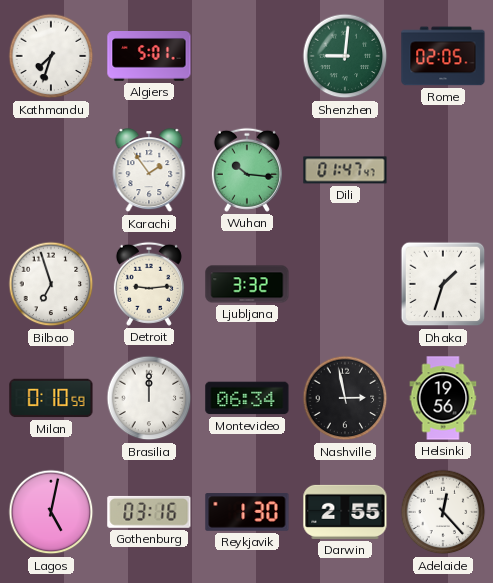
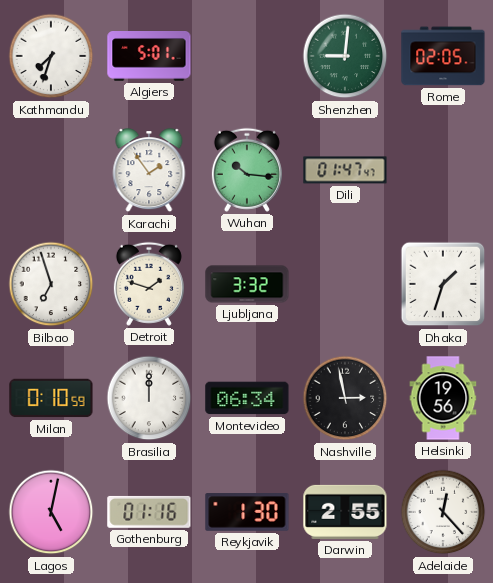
Detroit: 9:14 -> 1:48 (149, 284)
Gothenburg: 03:16 -> 01:16 (149, 512)
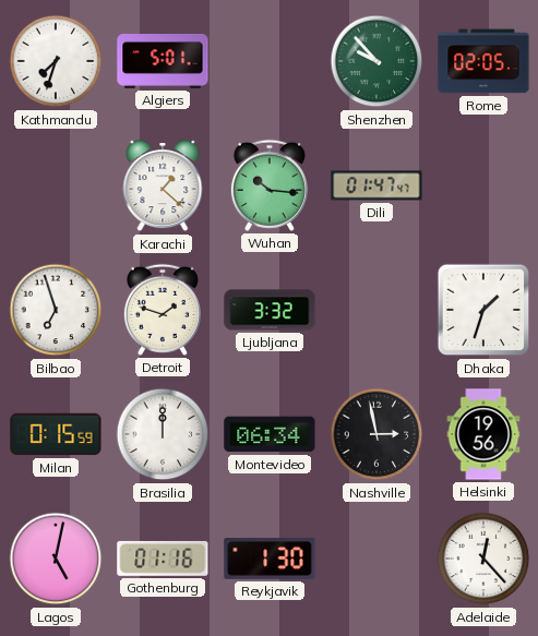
Shenzhen: 9:01 -> 9:53 (376, 61)
Karachi: 1:54 -> 1:22 (163, 187)
Milan: 0:10 -> 0:15 (56, 434)
Darwin: 2:55 -> none (345, 512)
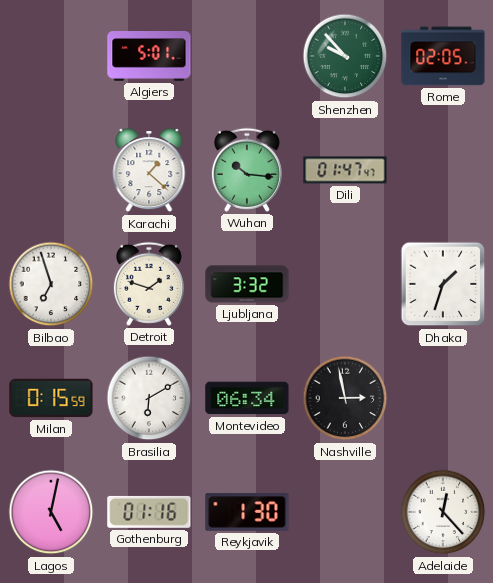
Kathmandu: 7:33 -> none (56, 61)
Brasilia: 12:00 -> 6:10 (149, 398)
Helsinki: 19:56 -> none (483, 434)
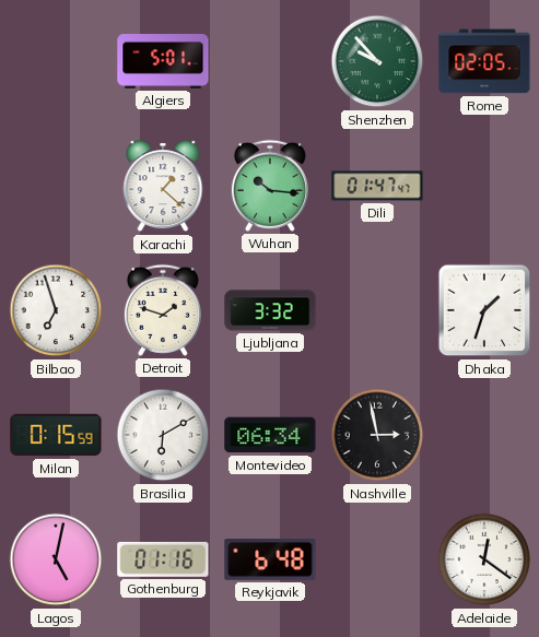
Reykjavik: 1:30 -> 6:48 (270, 559)
Adelaide: 12:23 -> 12:21 (484, 559)
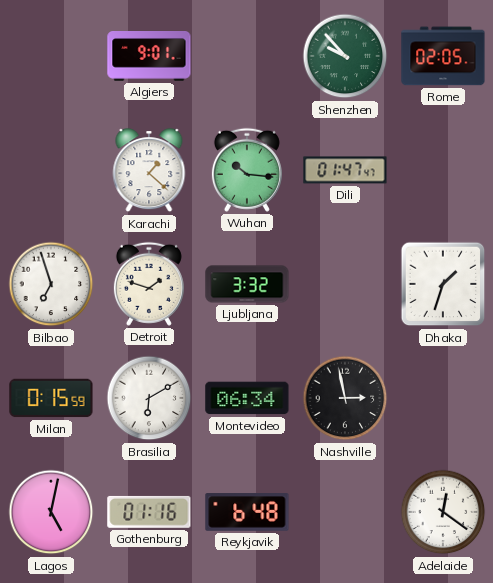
Algiers: 5:01 -> 9:01 (149, 57)
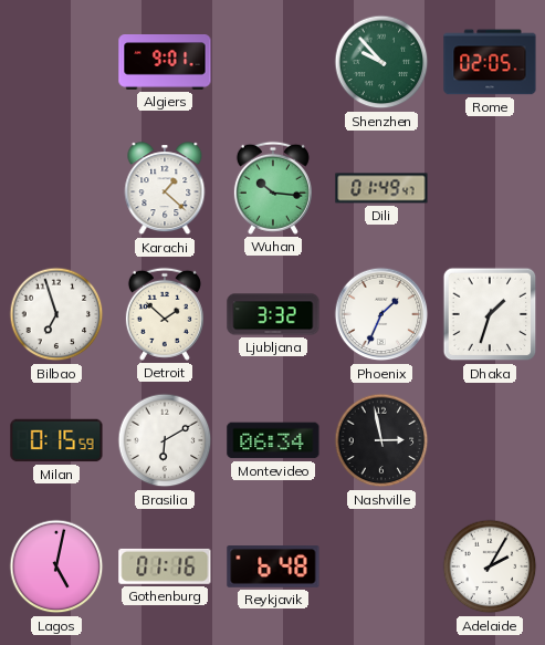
Dili: 01:47 -> 01:49 (381, 188)
Detroit: 1:48 -> 1:52 (165, 314)
Phoenix: none -> 1:34 (381, 314)
Adelaide: 12:21 -> 2:05 (490, 566)
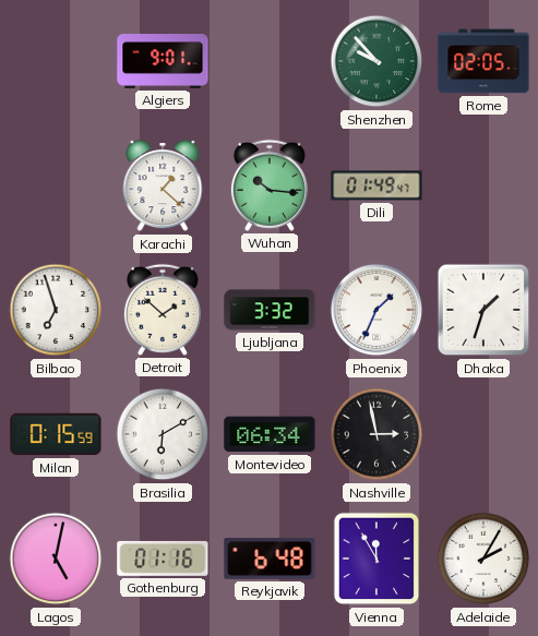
Vienna: none -> 11:55 (376, 559)
